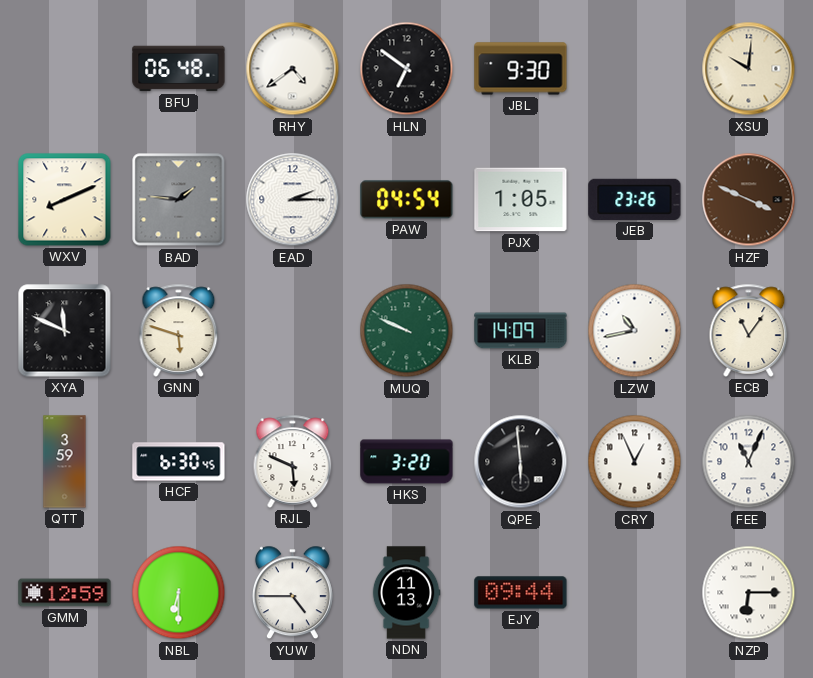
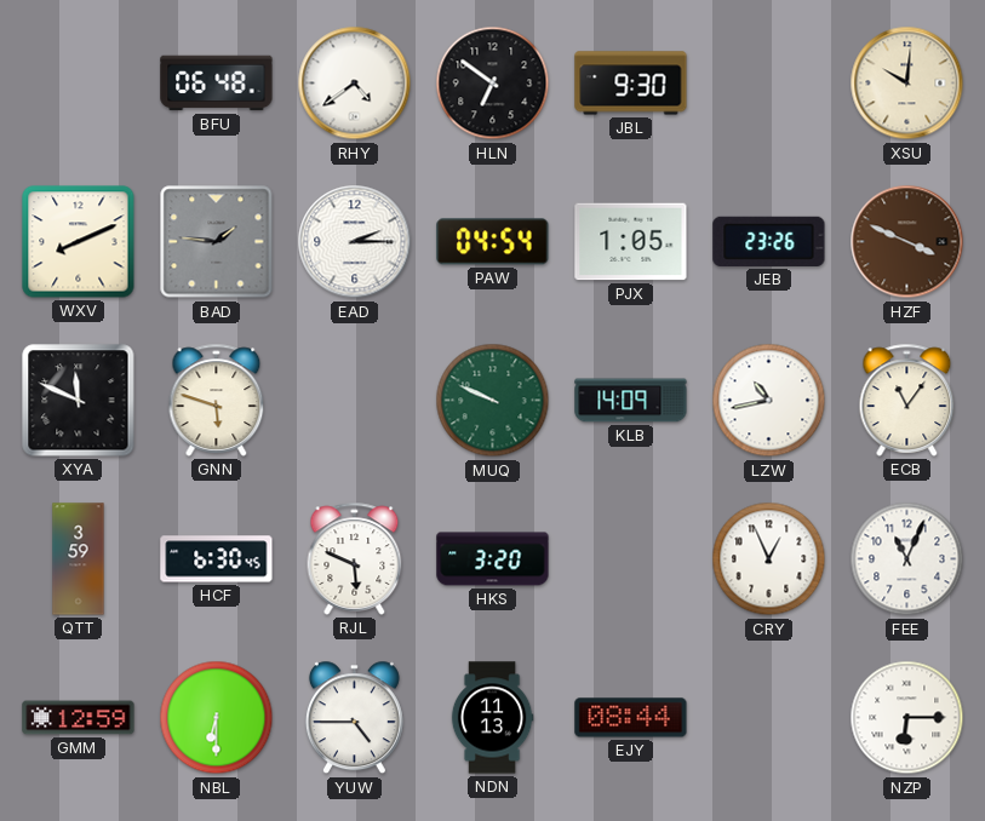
QPE: 5:59 -> none (521, 462)
EJY: 09:44 -> 08:44 (631, 718)
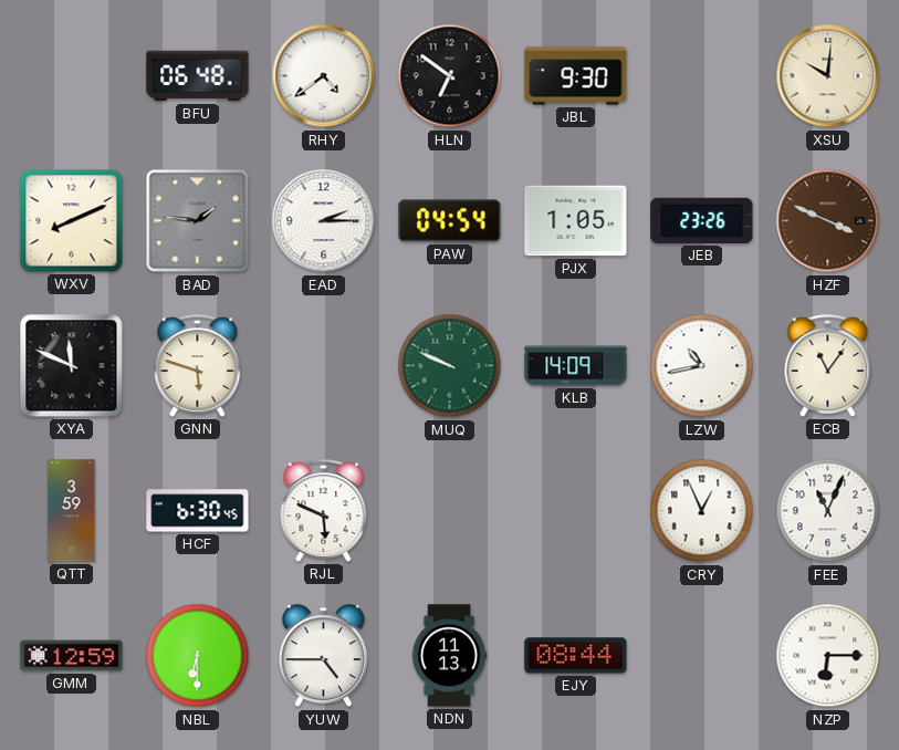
HKS: 3:20 -> none (493, 559)
